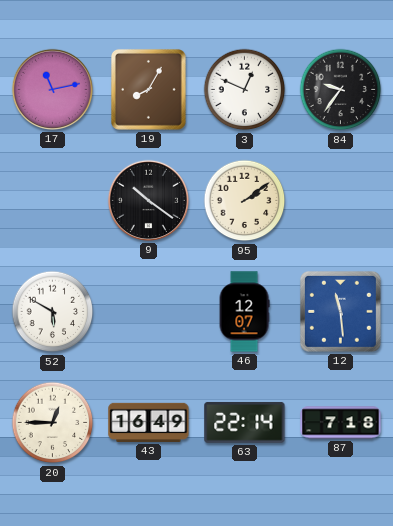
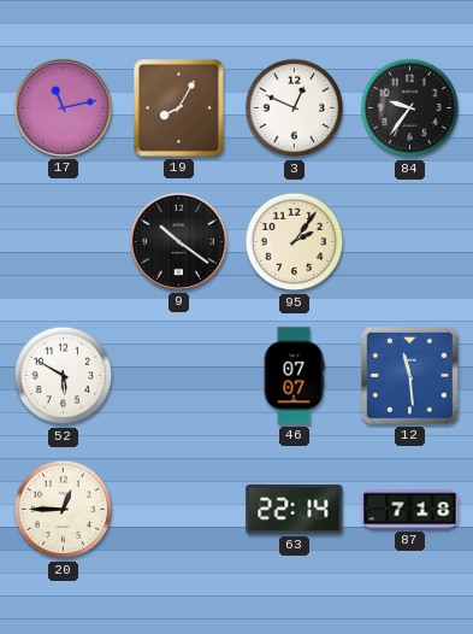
95: 2:09 -> 2:06 (295, 242)
46: 12:07 -> 07:07 (294, 376)
43: 16:49 -> none (149, 422)
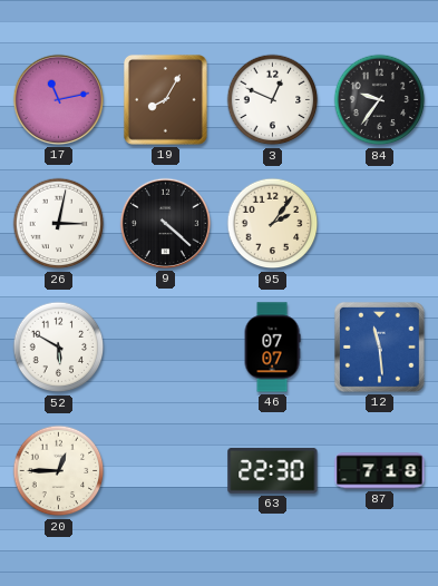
26: none -> 3:02 (59, 224)
9: 10:21 -> 4:22 (165, 223)
63: 22:14 -> 22:30 (273, 470)
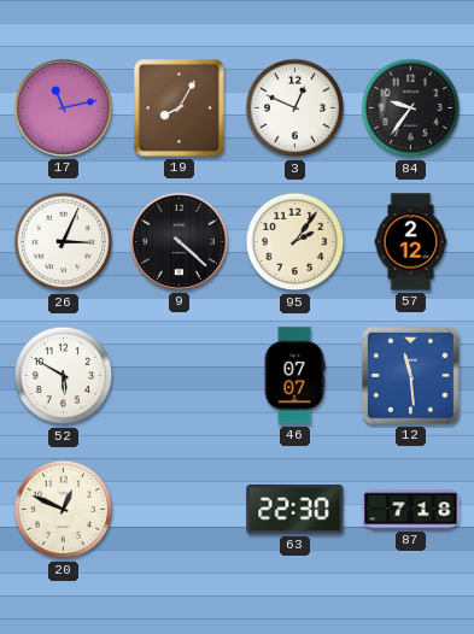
26: 3:02 -> 3:04 (64, 242)
57: none -> 2:12 (411, 242)
20: 12:45 -> 12:49 (64, 510)
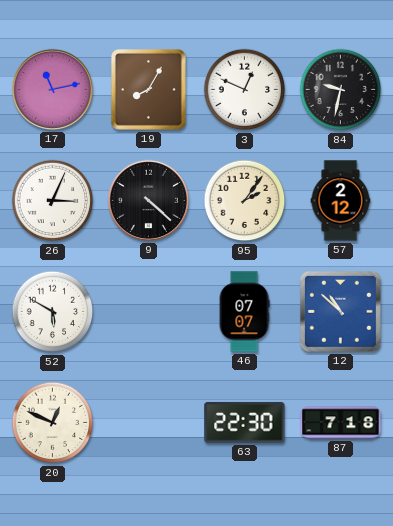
84: 9:36 -> 9:32 (341, 90)
12: 11:29 -> 10:52 (340, 311)
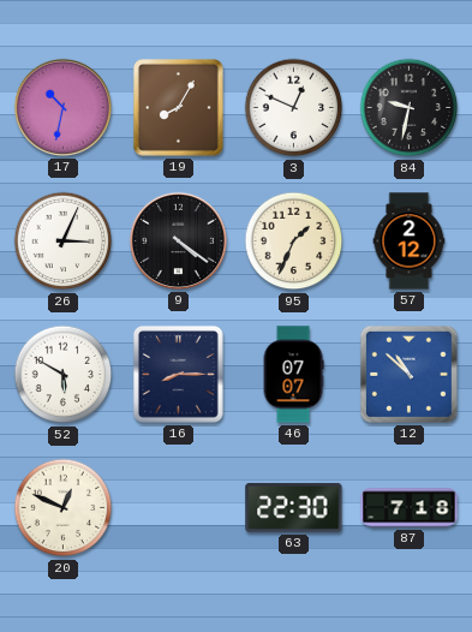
17: 11:13 -> 10:32 (62, 107)
9: 4:22 -> 4:21 (178, 240)
95: 2:06 -> 1:34 (294, 242)
16: none -> 8:15 (178, 374)
